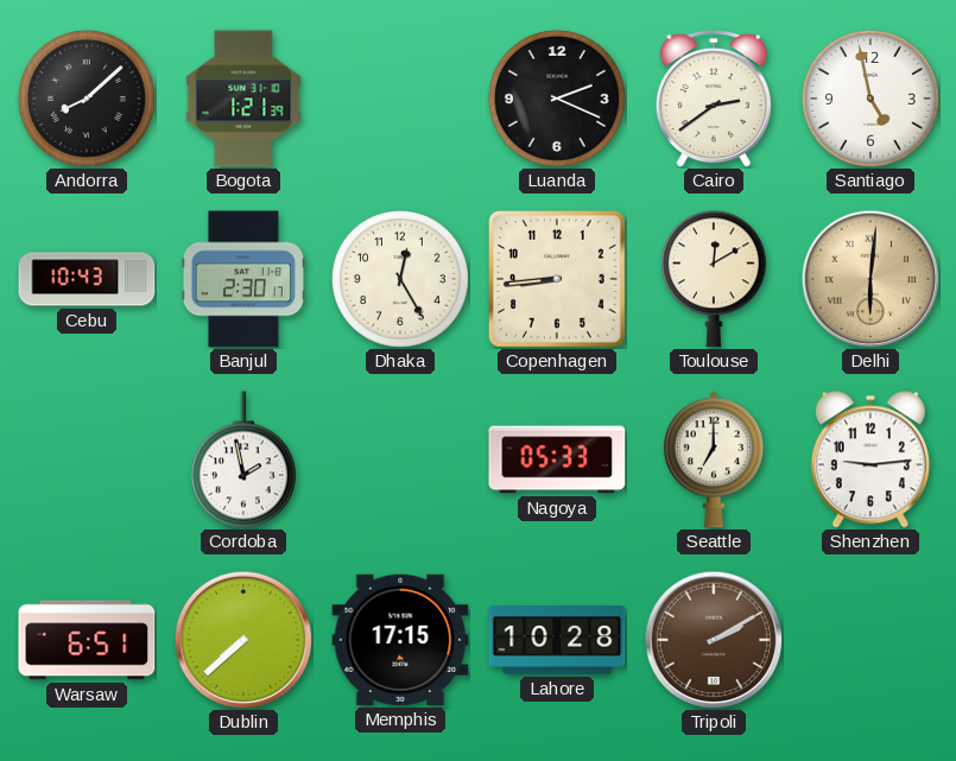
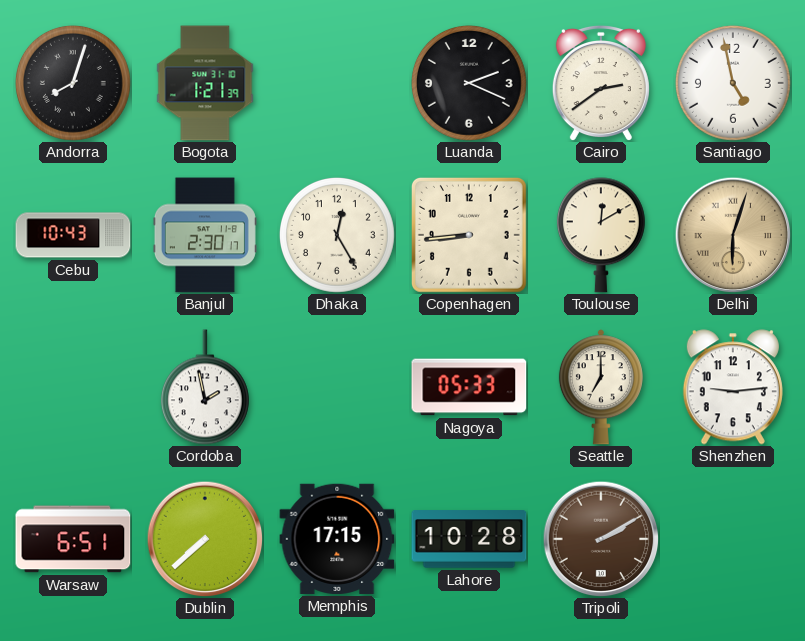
Andorra: 8:08 -> 8:03 (73, 83)
Delhi: 6:01 -> 6:03 (733, 235)
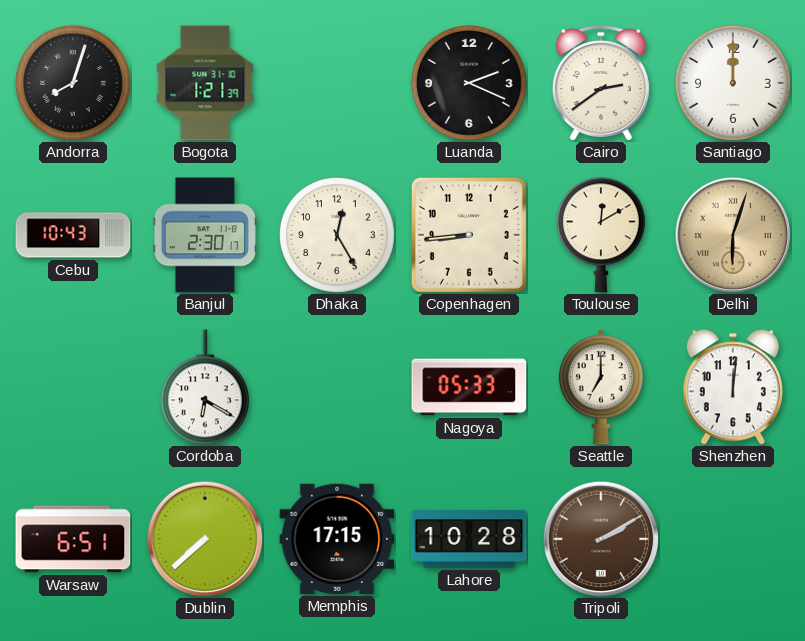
Santiago: 4:58 -> 12:00 (733, 83)
Cordoba: 1:58 -> 6:20 (205, 387)
Shenzhen: 9:14 -> 12:01 (733, 387)
